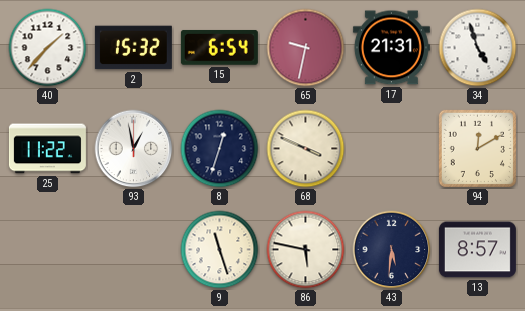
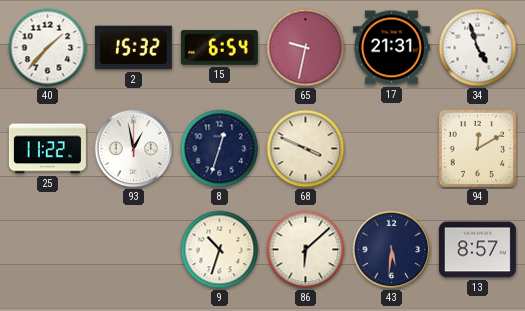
9: 11:27 -> 10:33 (220, 250)
86: 5:47 -> 6:08 (306, 250)
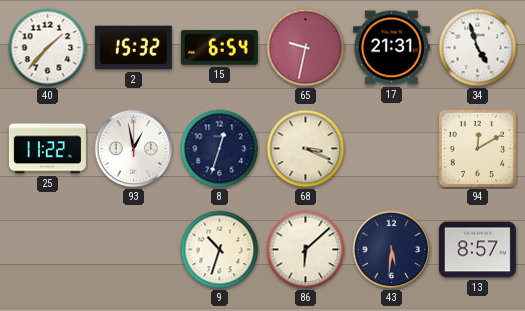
68: 3:49 -> 3:19 (306, 149)
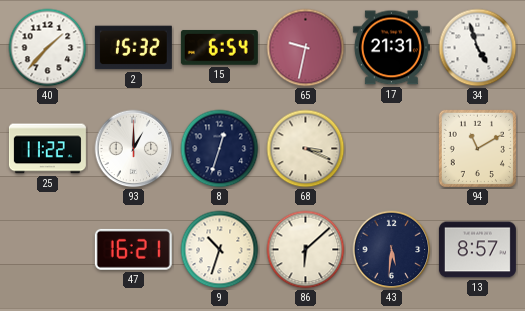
93: 12:58 -> 1:00 (134, 149)
94: 12:10 -> 11:10 (477, 148)
47: none -> 16:21 (133, 249)
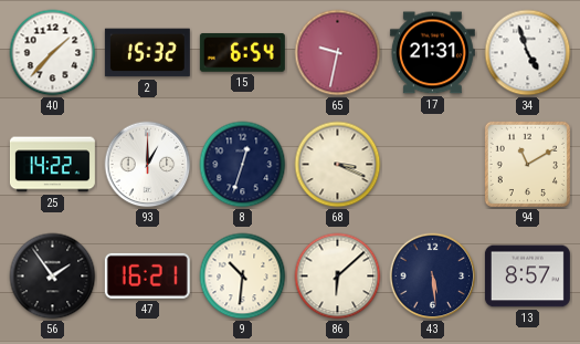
25: 11:22 -> 14:22 (52, 165)
56: none -> 1:54 (53, 277)
9: 10:33 -> 10:31 (243, 277)
43: 5:31 -> 5:29 (433, 277)
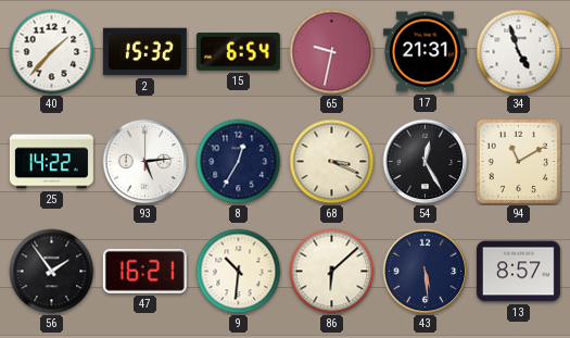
93: 1:00 -> 5:14 (145, 162)
8: 12:33 -> 12:35 (239, 162)
54: none -> 12:25 (426, 162)
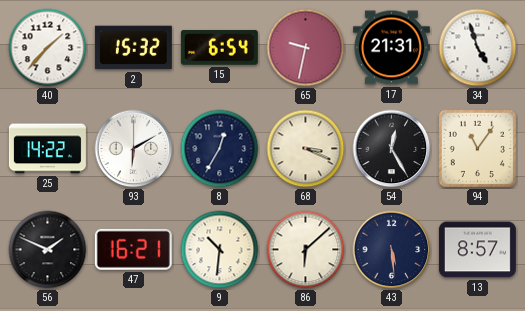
93: 5:14 -> 6:10 (134, 149)
94: 11:10 -> 11:06 (477, 148)
56: 1:54 -> 1:49 (48, 250)
